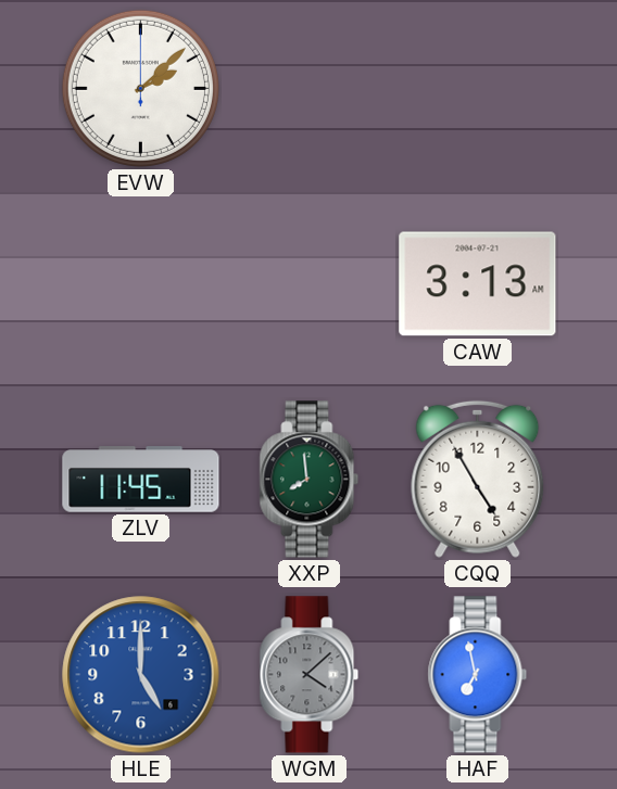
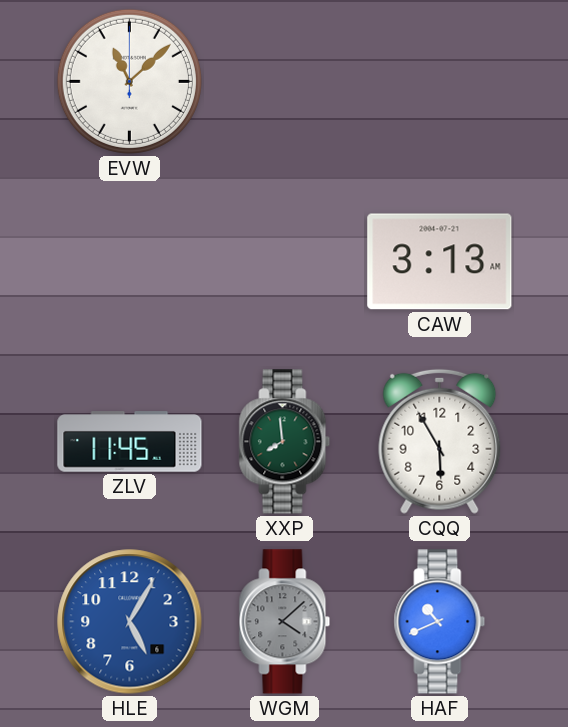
EVW: 2:08 -> 11:08 (129, 81)
CQQ: 4:55 -> 5:55 (440, 441)
HLE: 5:00 -> 5:05 (130, 622)
HAF: 6:58 -> 10:41 (440, 622)
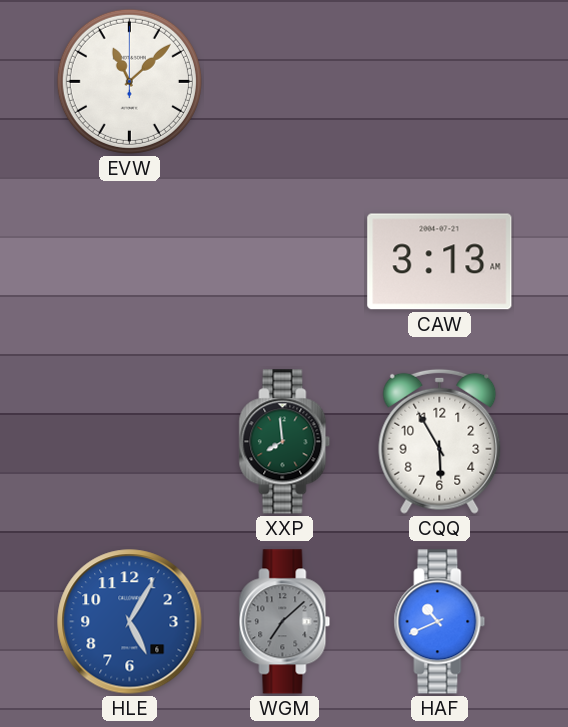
ZLV: 11:45 -> none (130, 442)
WGM: 4:08 -> 7:08 (285, 622)
